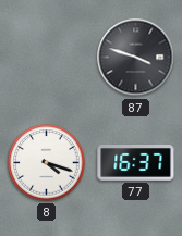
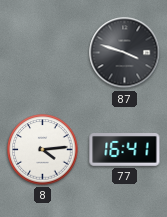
8: 4:18 -> 4:14 (43, 150)
77: 16:37 -> 16:41 (125, 150)
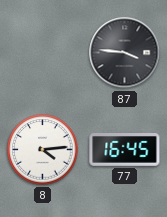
87: 3:48 -> 3:46 (125, 53)
77: 16:41 -> 16:45 (125, 150)
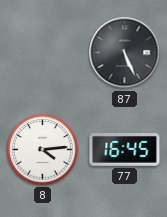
87: 3:46 -> 5:26 (125, 53)
